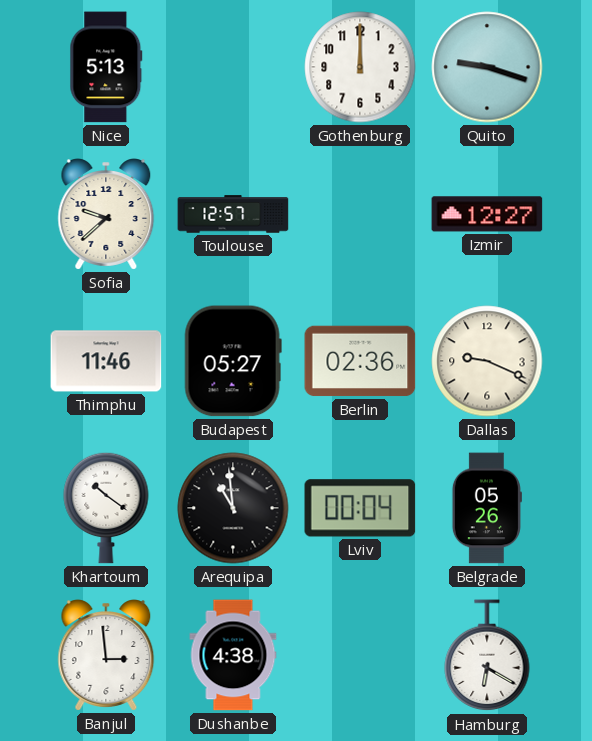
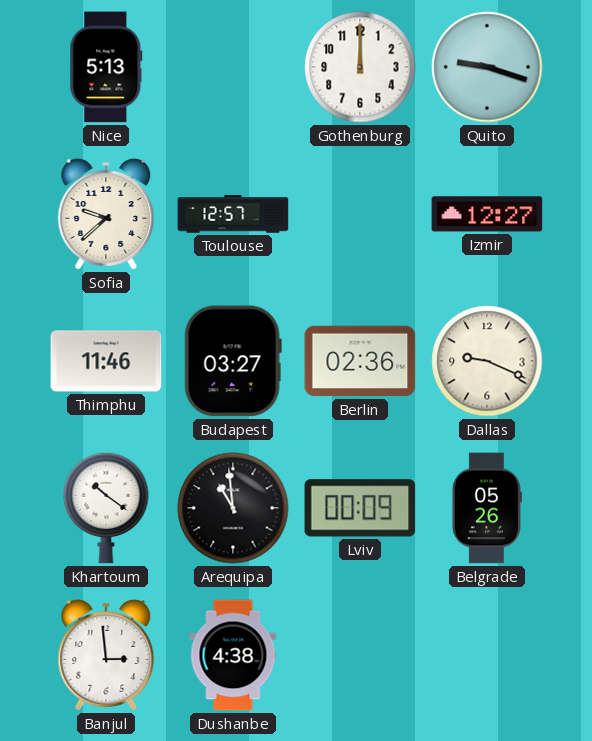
Budapest: 05:27 -> 03:27 (233, 361)
Lviv: 00:04 -> 00:09 (360, 508)
Hamburg: 6:20 -> none (487, 656)
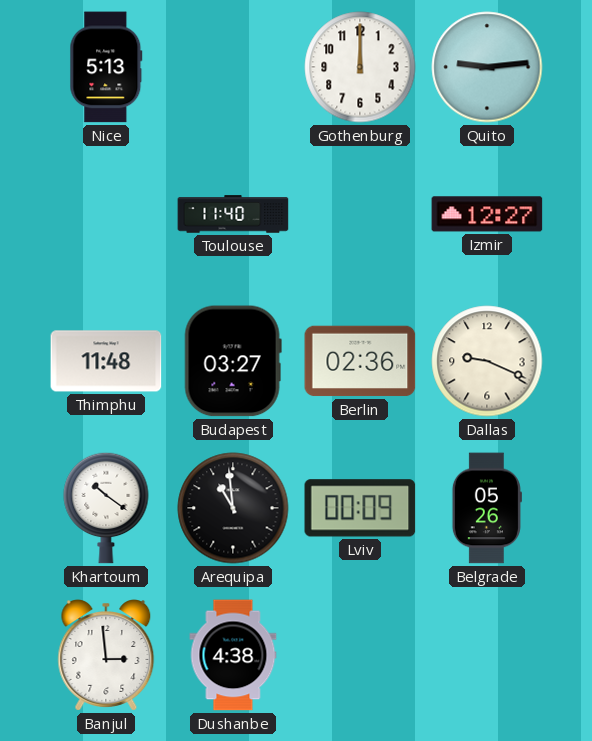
Quito: 9:18 -> 9:14 (487, 67)
Sofia: 9:38 -> none (106, 214)
Toulouse: 12:57 -> 11:40 (233, 214)
Thimphu: 11:46 -> 11:48 (106, 361)
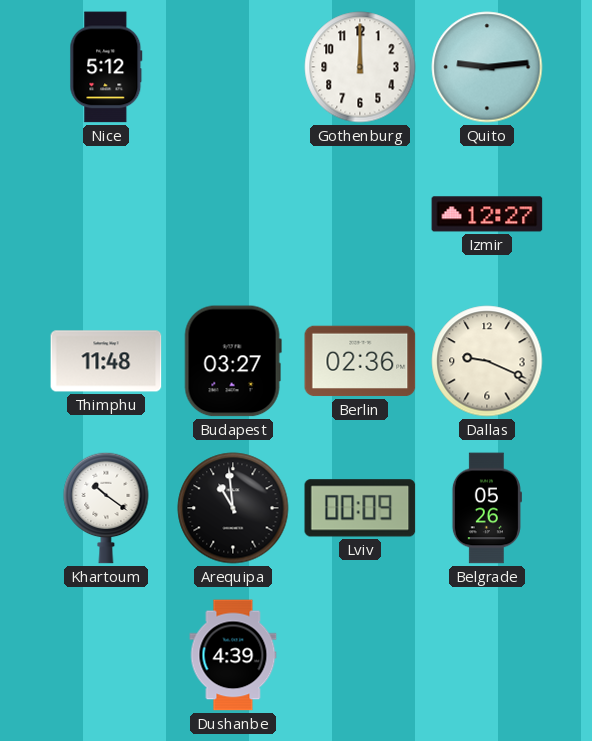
Nice: 5:13 -> 5:12 (106, 67)
Toulouse: 11:40 -> none (233, 214)
Banjul: 2:59 -> none (106, 655)
Dushanbe: 4:38 -> 4:39 (233, 655)
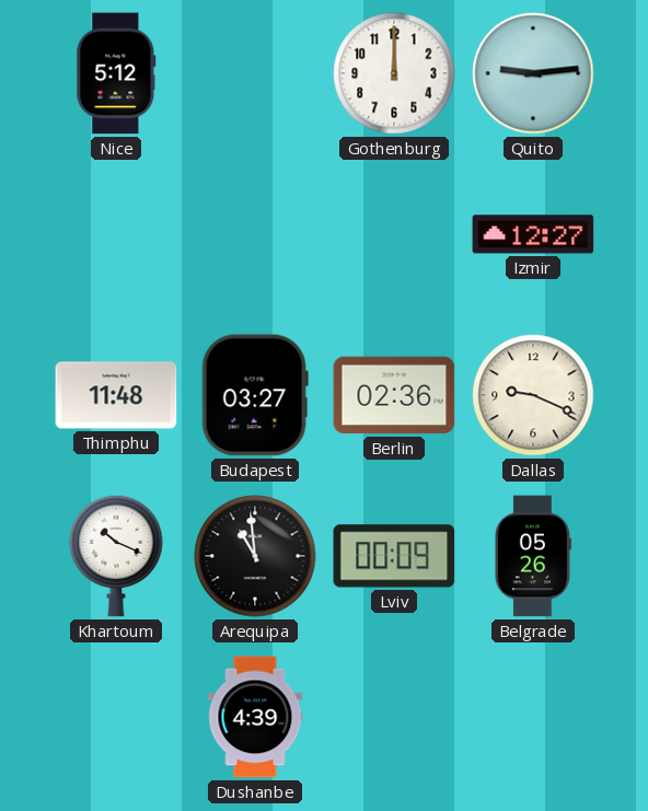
Khartoum: 10:21 -> 10:19 (116, 556)
